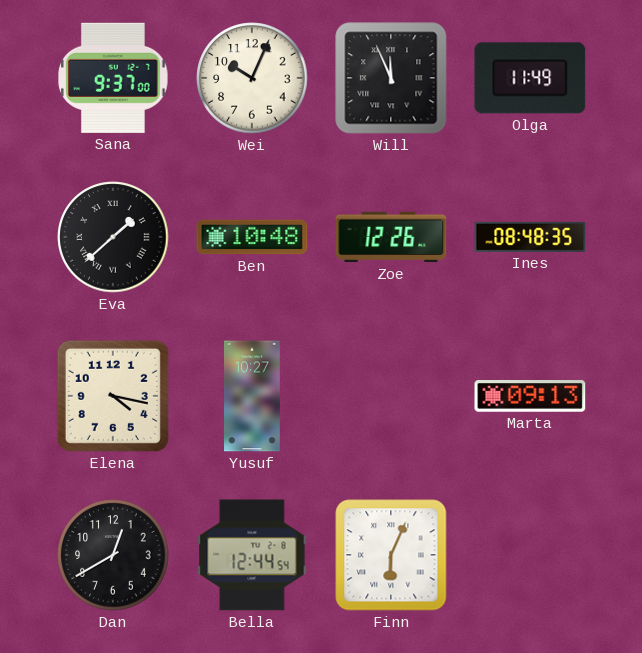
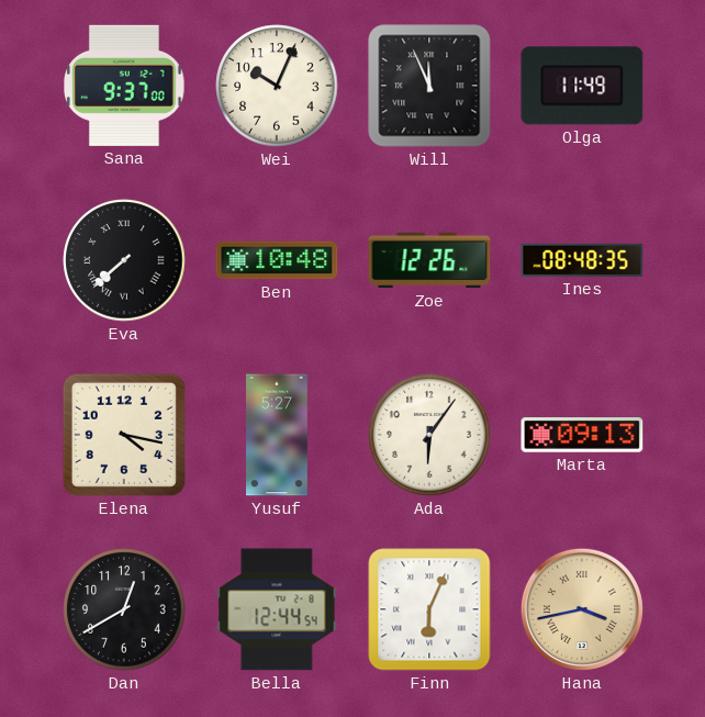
Eva: 1:38 -> 7:38 (124, 260)
Yusuf: 10:27 -> 5:27 (278, 435)
Ada: none -> 6:06 (429, 435)
Hana: none -> 3:43 (582, 609)
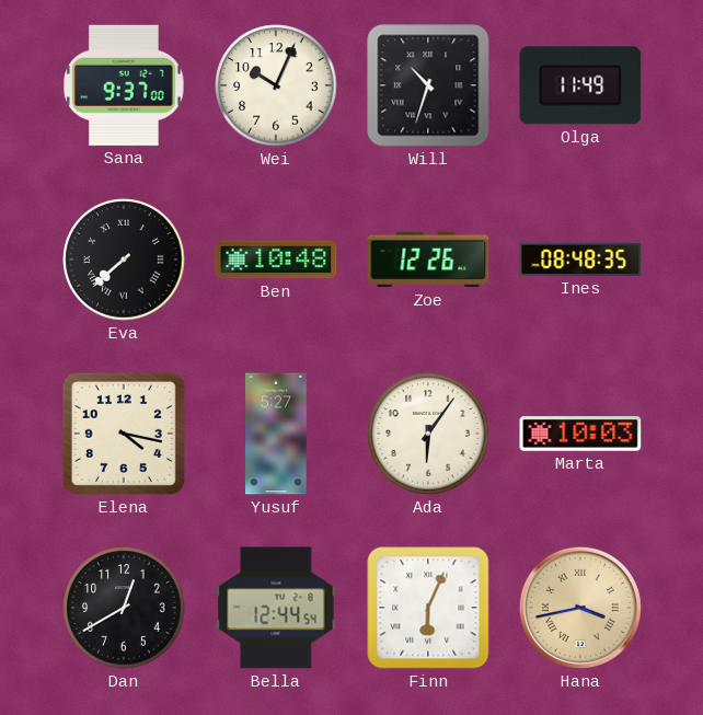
Will: 11:56 -> 10:33 (428, 85)
Marta: 09:13 -> 10:03 (580, 434)
